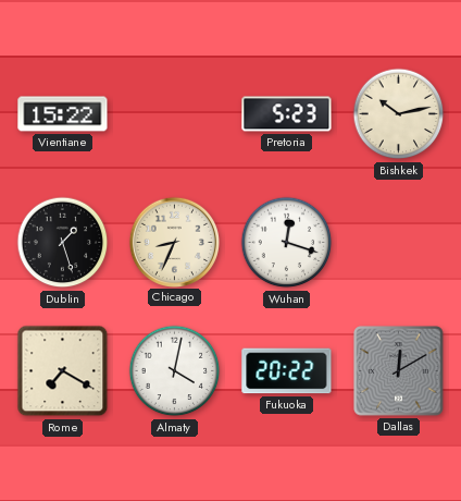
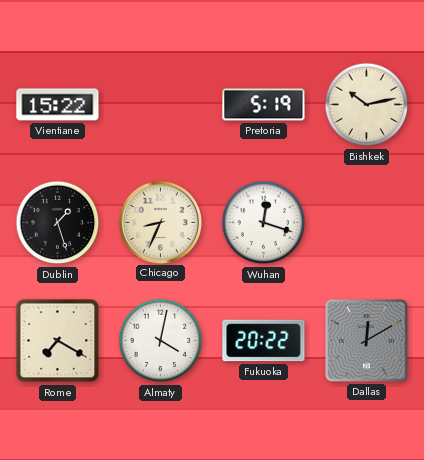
Pretoria: 5:23 -> 5:19 (264, 105)
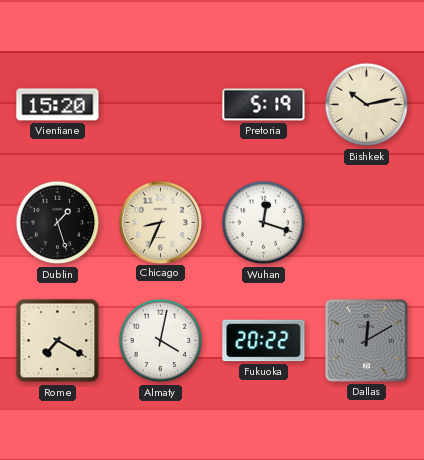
Vientiane: 15:22 -> 15:20 (58, 105)
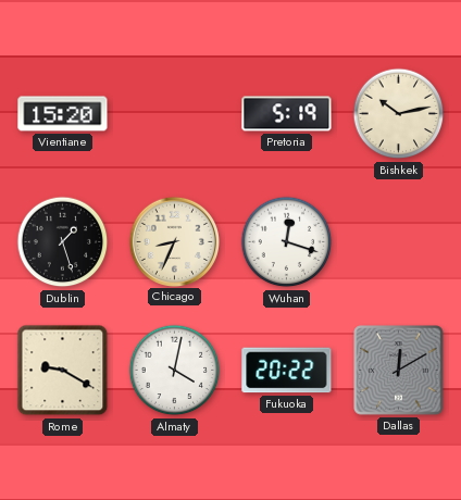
Rome: 7:20 -> 9:20 (63, 371)
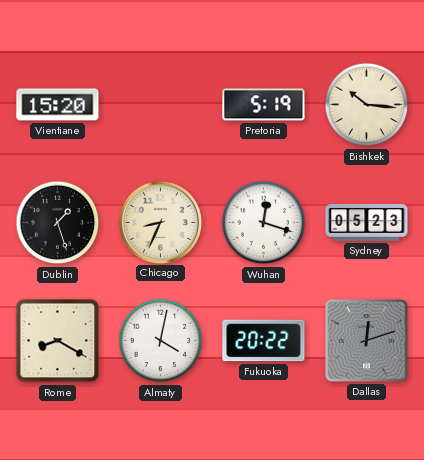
Bishkek: 10:13 -> 10:16 (367, 105)
Sydney: none -> 05:23 (367, 223)
Rome: 9:20 -> 8:20 (58, 341)
Dallas: 12:10 -> 12:12 (367, 341)
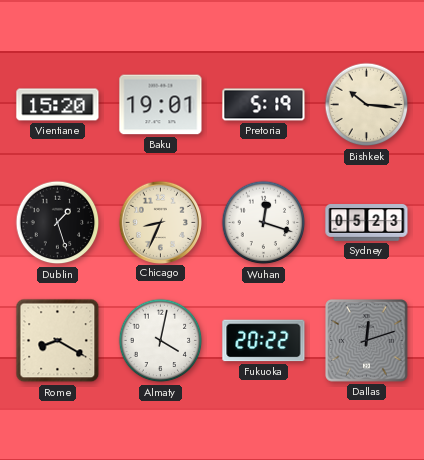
Baku: none -> 19:01 (161, 105)
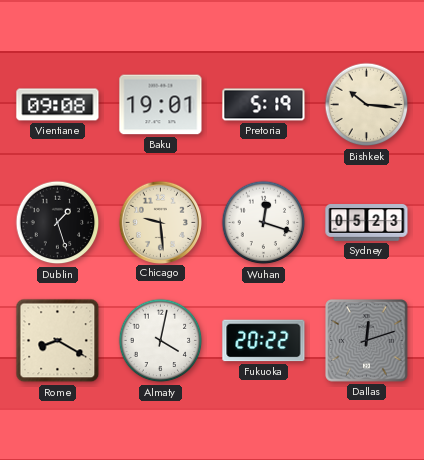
Vientiane: 15:20 -> 09:08 (58, 105)
Chicago: 8:34 -> 9:29 (160, 222)
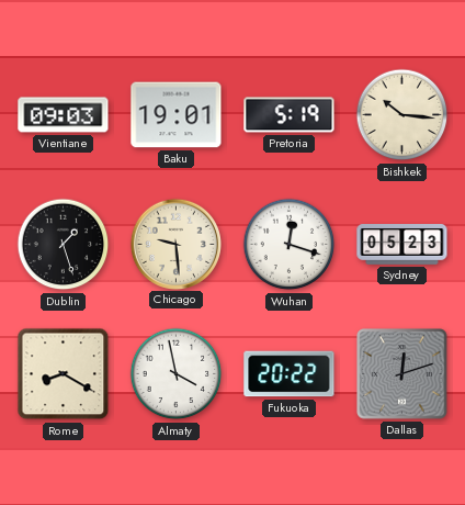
Vientiane: 09:08 -> 09:03 (64, 115)
Almaty: 4:02 -> 3:58 (177, 374)
